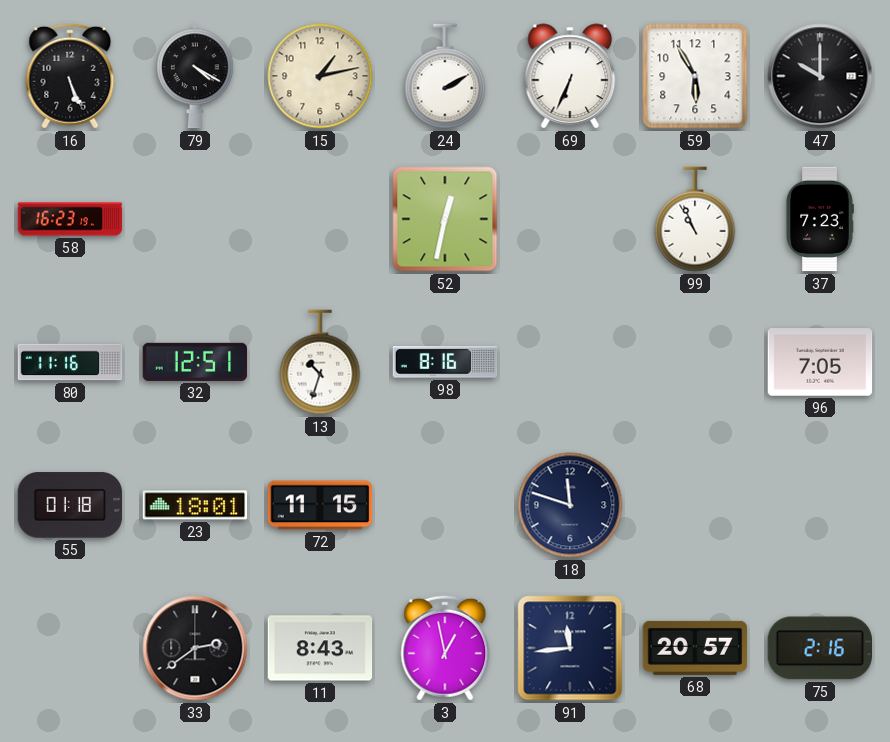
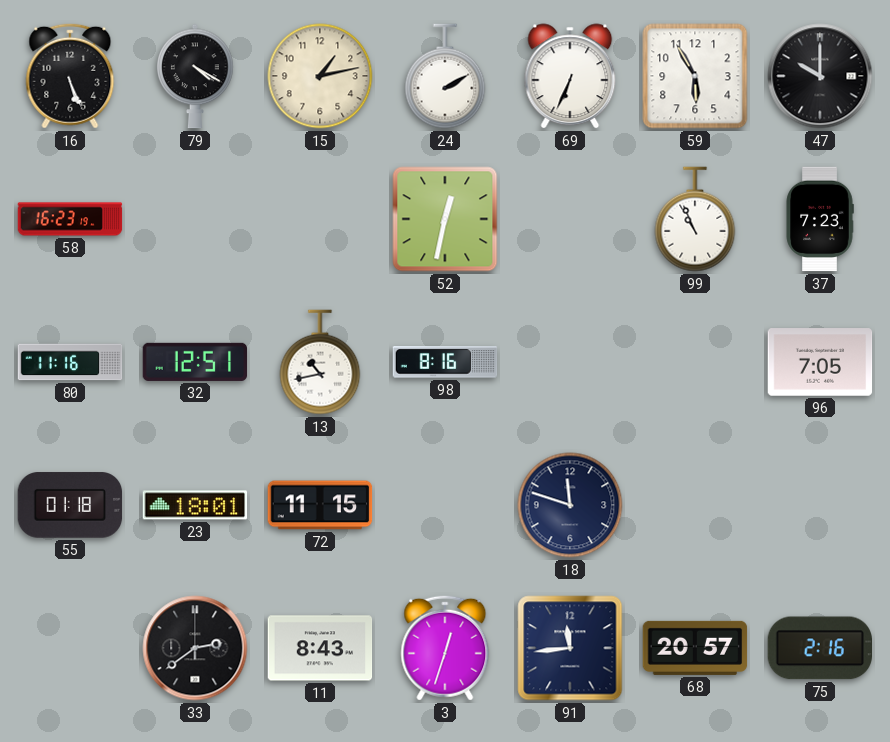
13: 10:33 -> 10:43 (320, 362)
3: 12:58 -> 12:33 (445, 648)
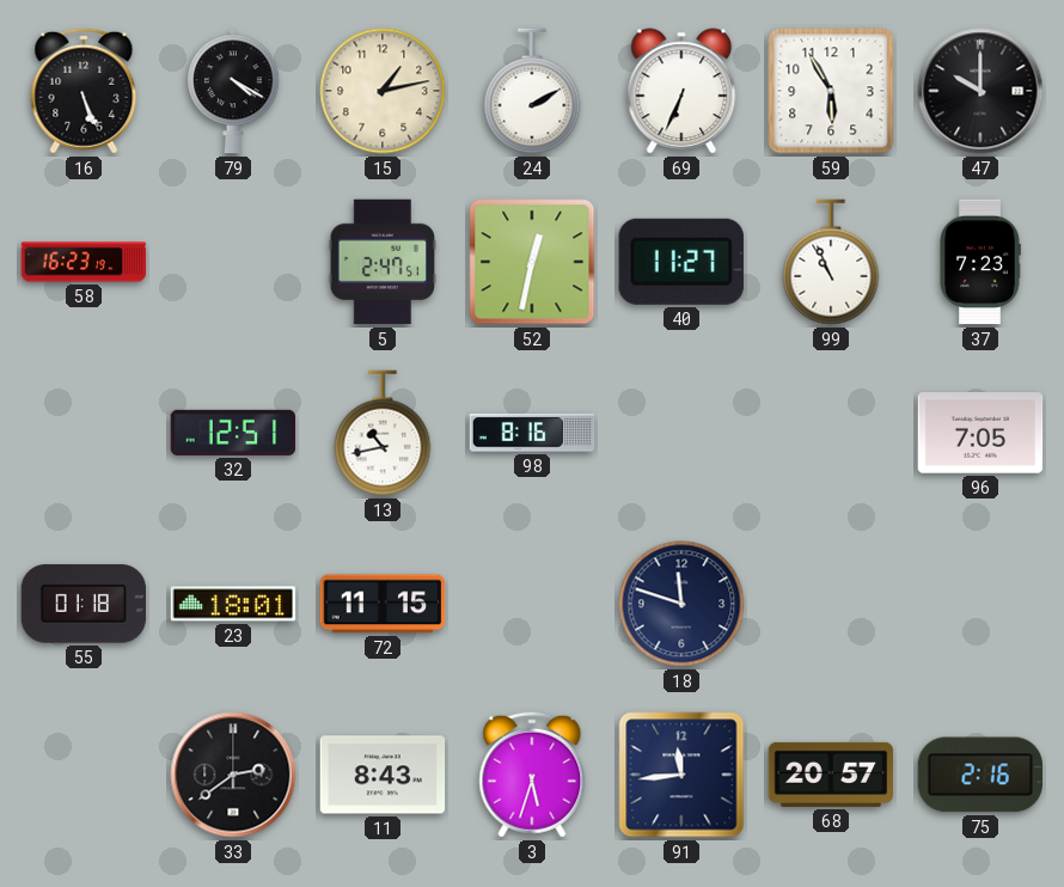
5: none -> 2:47 (381, 262)
40: none -> 11:27 (681, 262)
80: 11:16 -> none (70, 362)
3: 12:33 -> 5:33 (532, 775)
